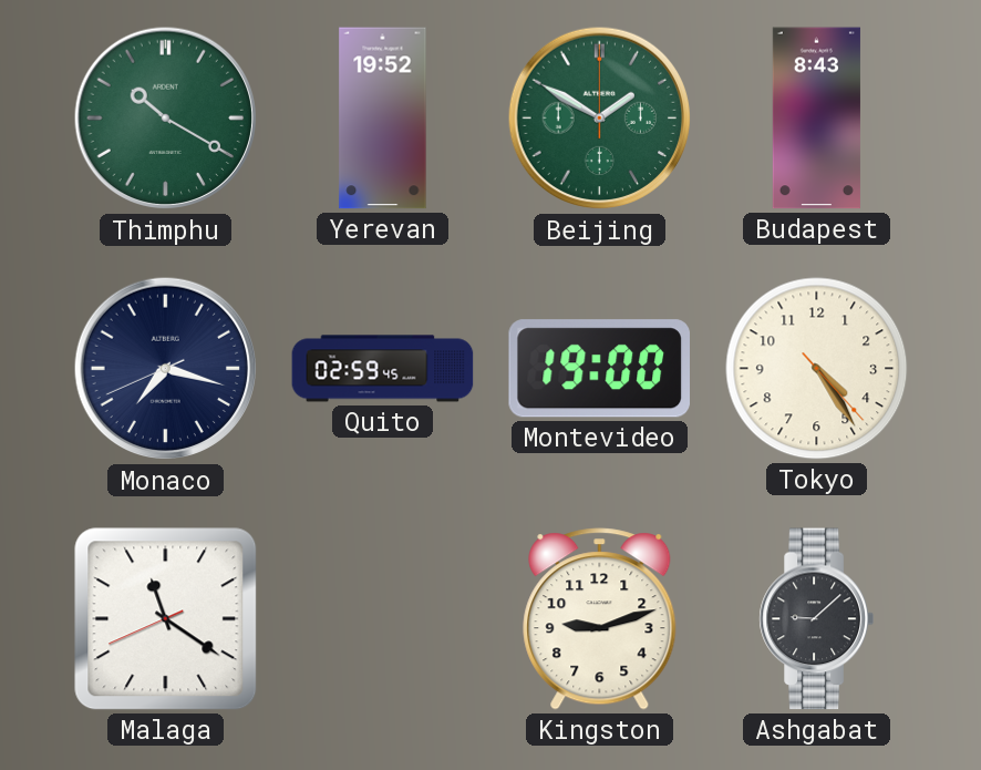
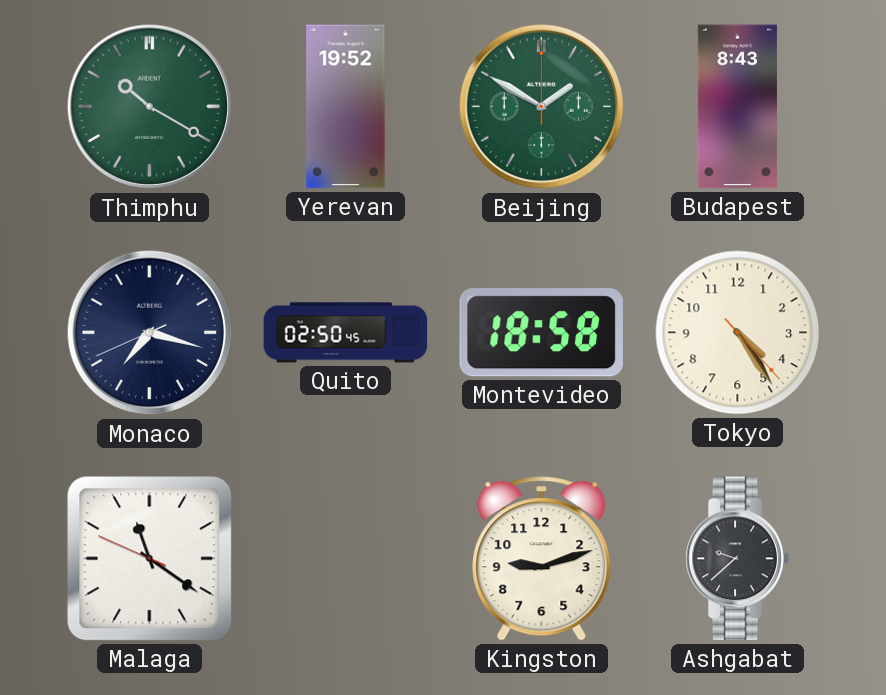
Quito: 02:59 -> 02:50 (346, 333)
Montevideo: 19:00 -> 18:58 (541, 333)
Malaga: 11:20:41 -> 11:20:49 (150, 559)
Ashgabat: 9:08 -> 9:38 (737, 559)
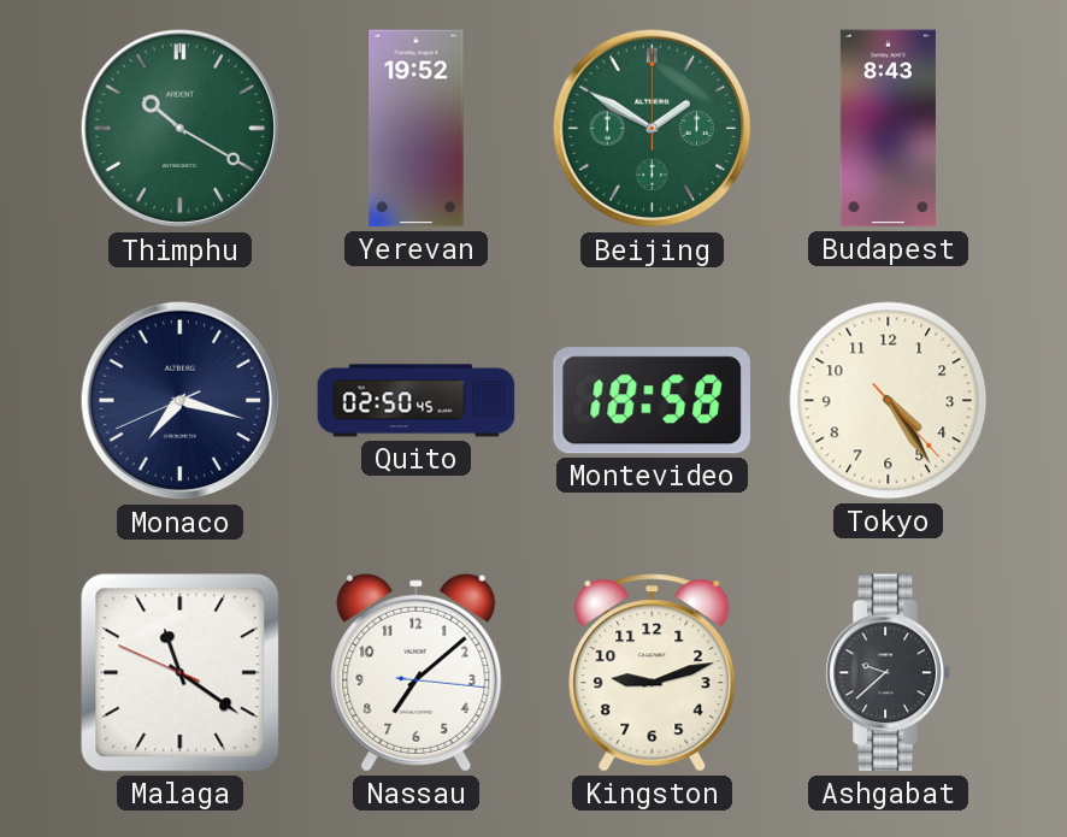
Nassau: none -> 7:08 (417, 672)
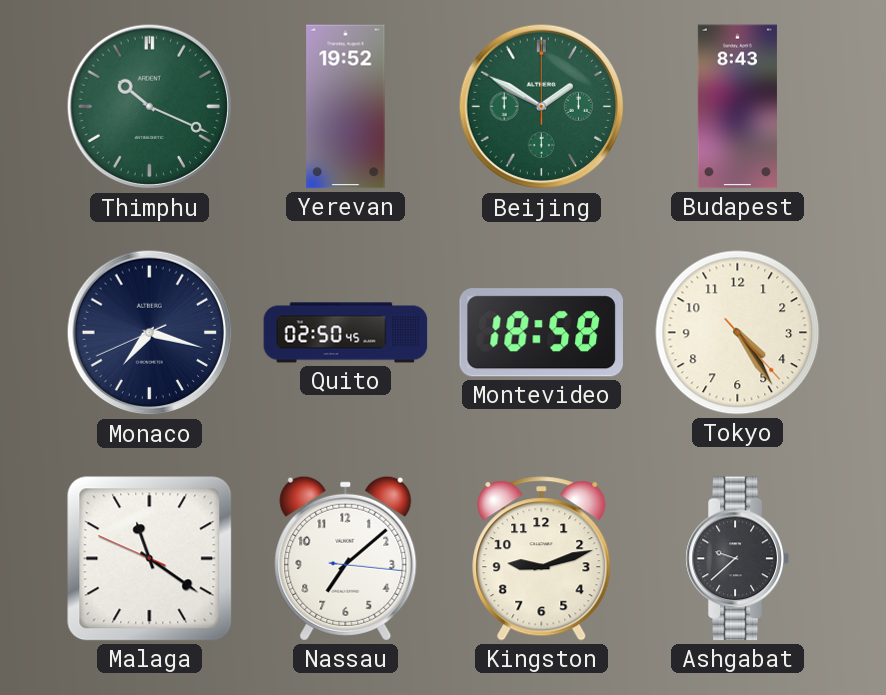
Thimphu: 10:20 -> 10:19 (150, 107)
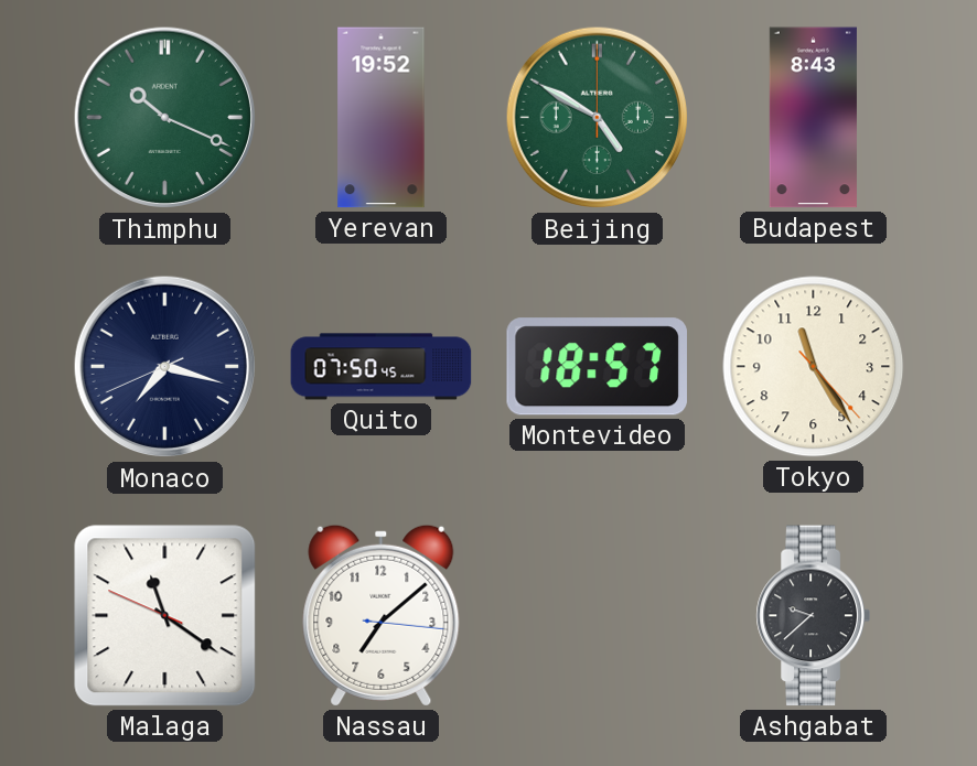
Beijing: 1:50 -> 4:50 (598, 118)
Quito: 02:50 -> 07:50 (382, 367)
Montevideo: 18:58 -> 18:57 (597, 367)
Tokyo: 4:24 -> 11:24 (814, 367)
Kingston: 9:12 -> none (542, 559)
